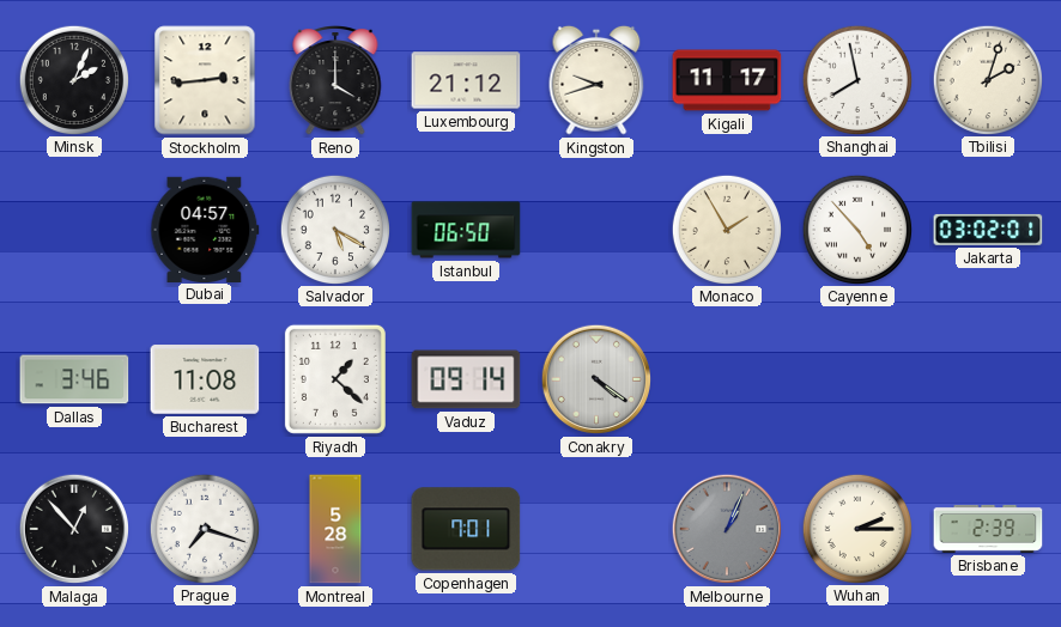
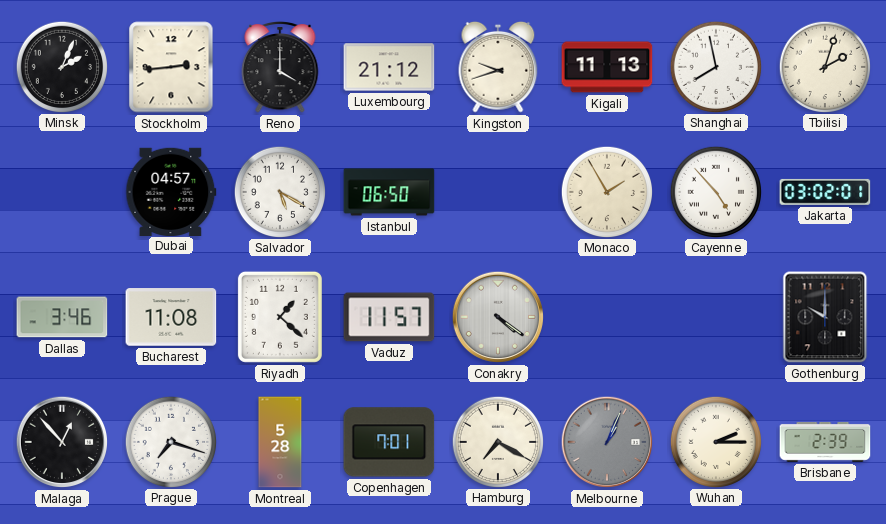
Kigali: 11:17 -> 11:13 (607, 67)
Vaduz: 09:14 -> 11:57 (389, 317)
Gothenburg: none -> 10:00 (825, 317)
Hamburg: none -> 7:20 (497, 441)
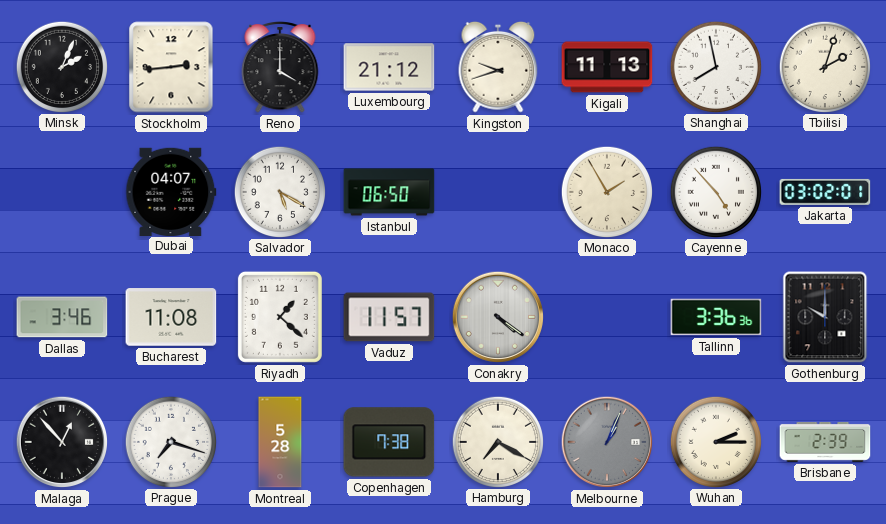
Dubai: 04:57 -> 04:07 (171, 191)
Tallinn: none -> 3:36 (716, 317)
Copenhagen: 7:01 -> 7:38 (389, 442)
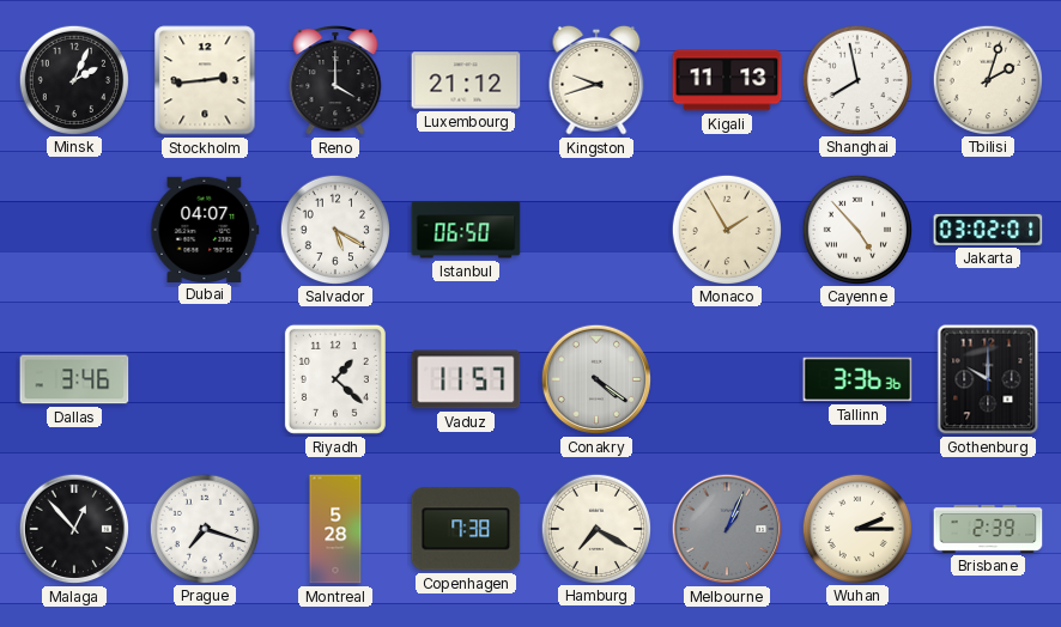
Bucharest: 11:08 -> none (171, 317)
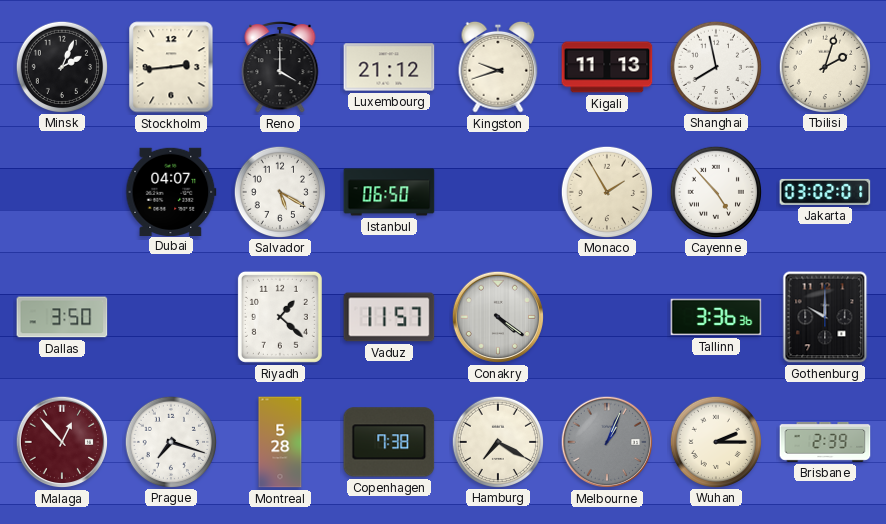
Dallas: 3:46 -> 3:50 (62, 317)
Malaga dial: black -> burgundy (62, 442)
